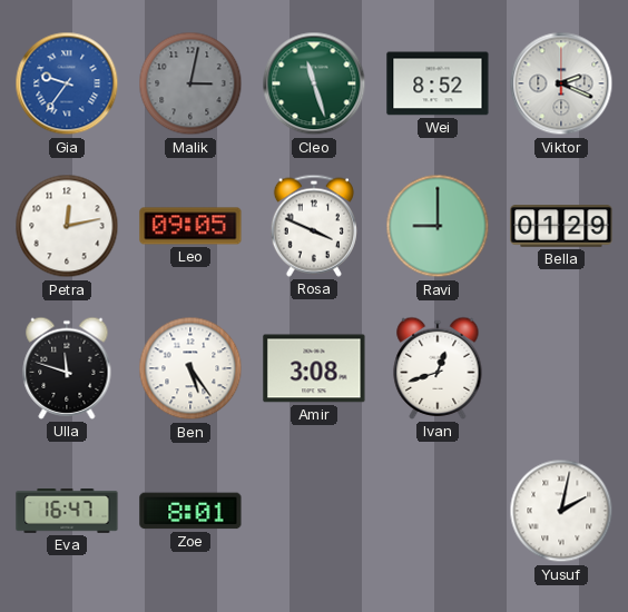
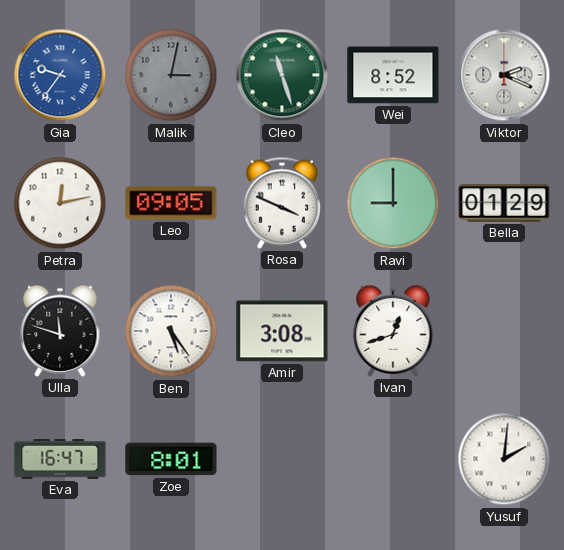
Yusuf: 2:02 -> 2:01 (504, 459)
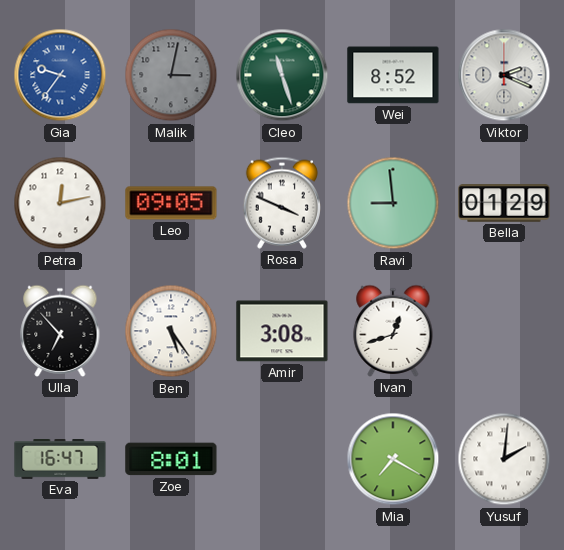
Ravi: 9:00 -> 8:59 (393, 203)
Ulla: 11:48 -> 6:53 (60, 331)
Mia: none -> 7:20 (393, 459)
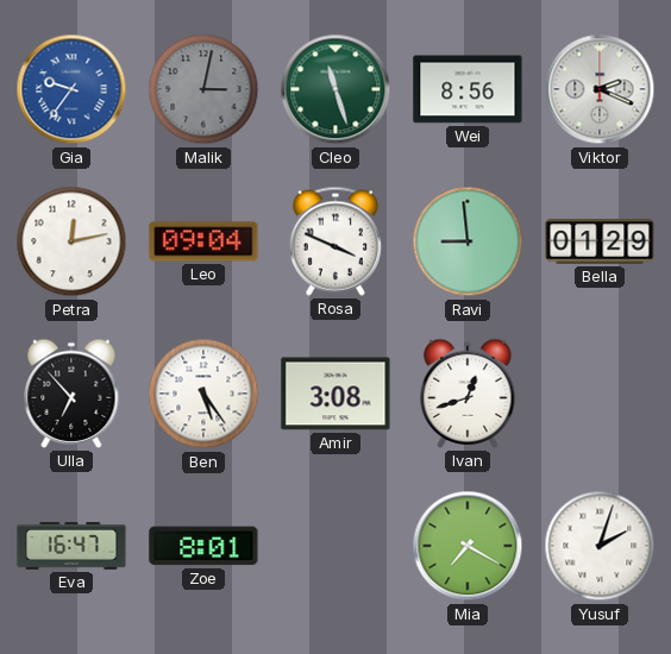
Wei: 8:52 -> 8:56 (468, 89)
Leo: 09:05 -> 09:04 (203, 241)
Yusuf: 2:01 -> 2:03 (600, 546)
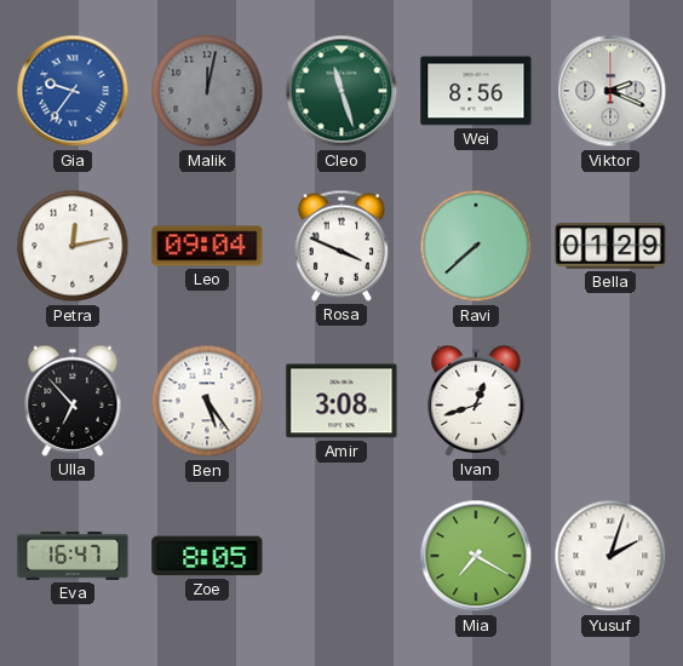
Malik: 3:02 -> 12:02 (207, 91)
Ravi: 8:59 -> 7:38 (476, 246)
Zoe: 8:01 -> 8:05 (207, 556)
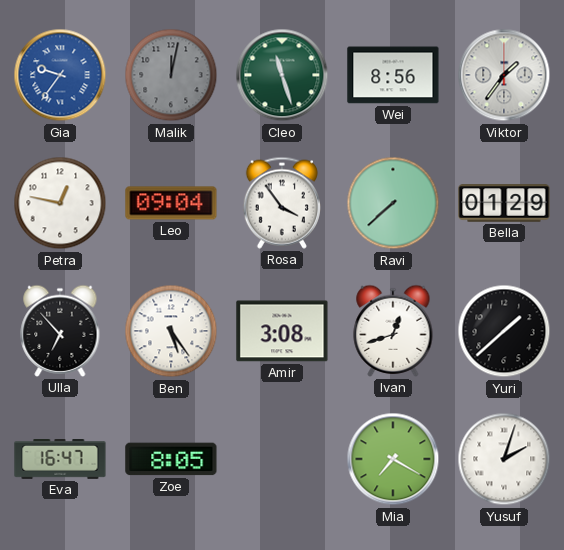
Viktor: 2:19 -> 1:36 (504, 75)
Petra: 12:13 -> 12:47 (60, 203)
Rosa: 3:49 -> 3:54 (282, 203)
Yuri: none -> 1:38 (504, 331)
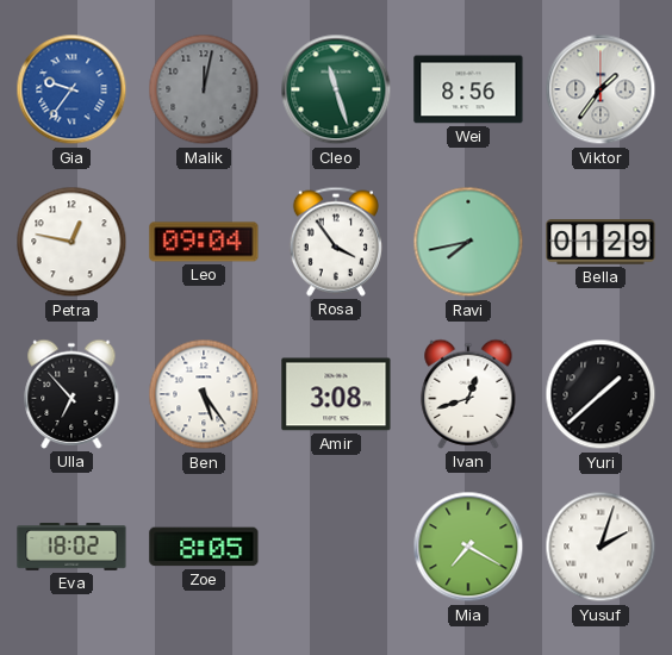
Ravi: 7:38 -> 7:43 (468, 242)
Eva: 16:47 -> 18:02 (71, 548)
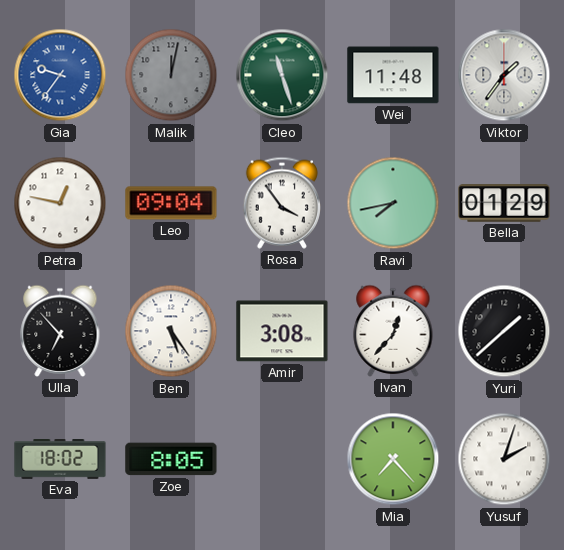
Wei: 8:56 -> 11:48 (393, 75)
Ivan: 12:42 -> 12:37 (393, 331)
Mia: 7:20 -> 7:23 (393, 459)
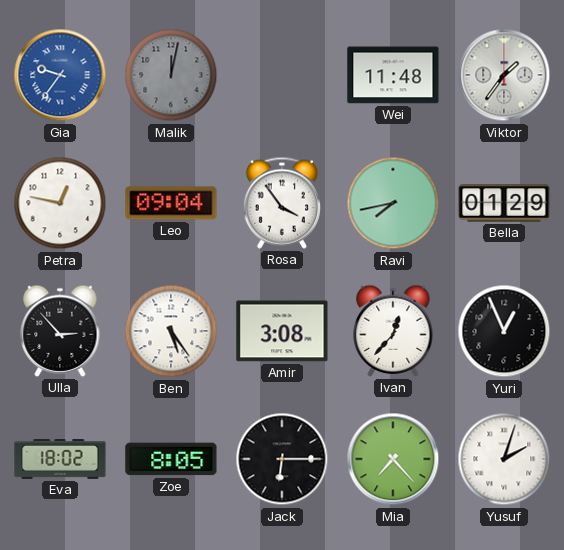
Cleo: 11:27 -> none (282, 75)
Ulla: 6:53 -> 2:53 (60, 331)
Yuri: 1:38 -> 12:56 (504, 331)
Jack: none -> 6:15 (282, 459)
